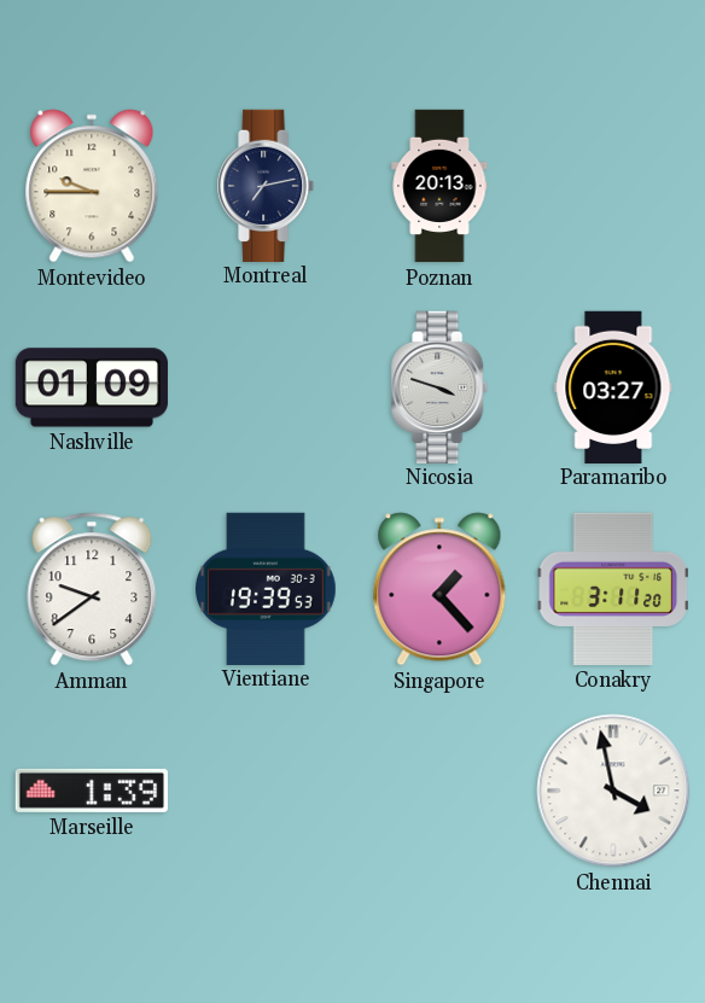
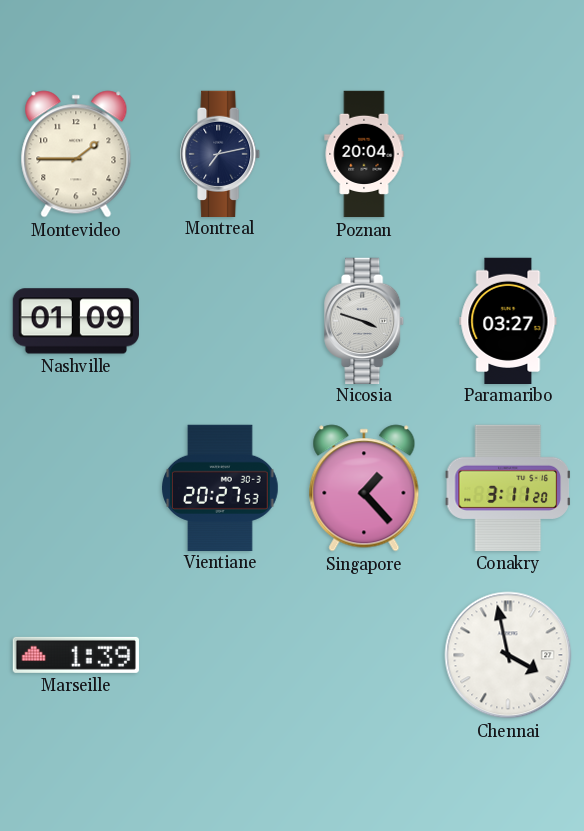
Montevideo: 9:45 -> 1:45 (76, 154)
Poznan: 20:13 -> 20:04 (364, 154)
Amman: 9:39 -> none (92, 589)
Vientiane: 19:39 -> 20:27 (221, 487)
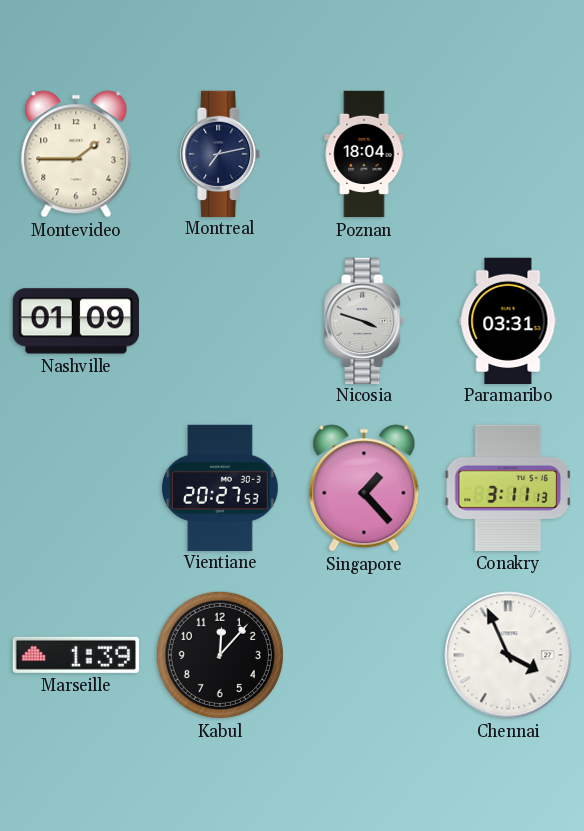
Poznan: 20:04 -> 18:04 (364, 154)
Paramaribo: 03:27 -> 03:31 (508, 320)
Conakry: 3:11:20 -> 3:11:13 (508, 488)
Kabul: none -> 12:07 (220, 655)
Chennai: 3:58 -> 3:56 (508, 655)
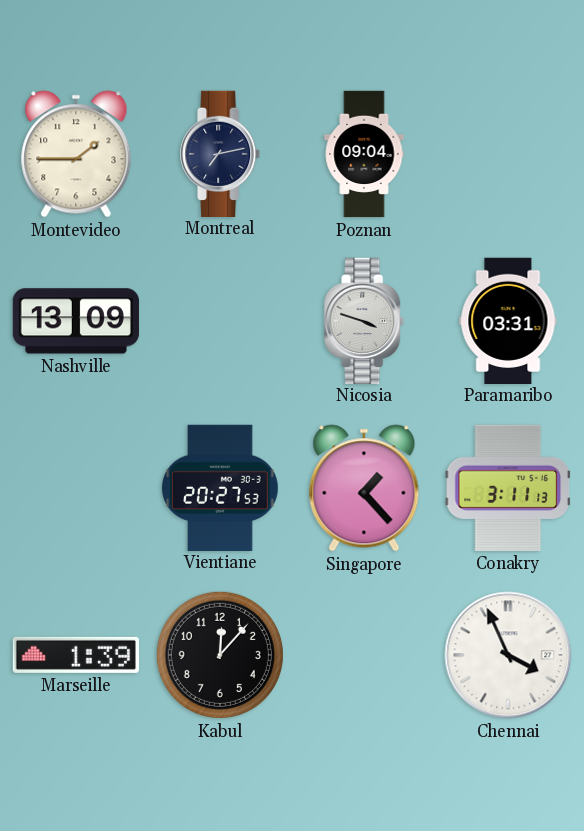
Poznan: 18:04 -> 09:04 (364, 154)
Nashville: 01:09 -> 13:09 (76, 321)
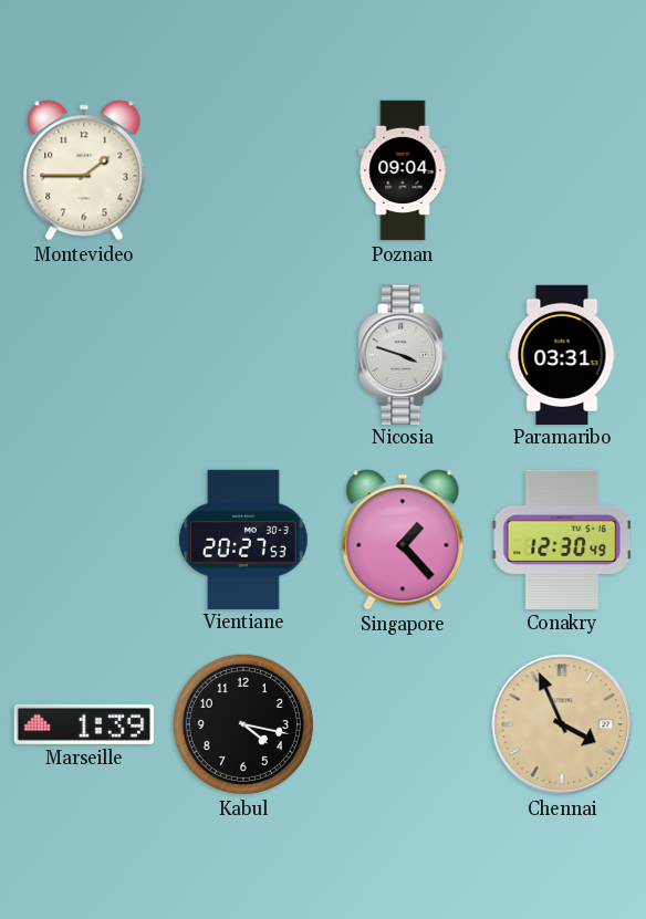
Montreal: 7:13 -> none (221, 153)
Nashville: 13:09 -> none (76, 321)
Conakry: 3:11 -> 12:30 (562, 540)
Kabul: 12:07 -> 4:17 (243, 724)
Chennai dial: white -> champagne (562, 724)
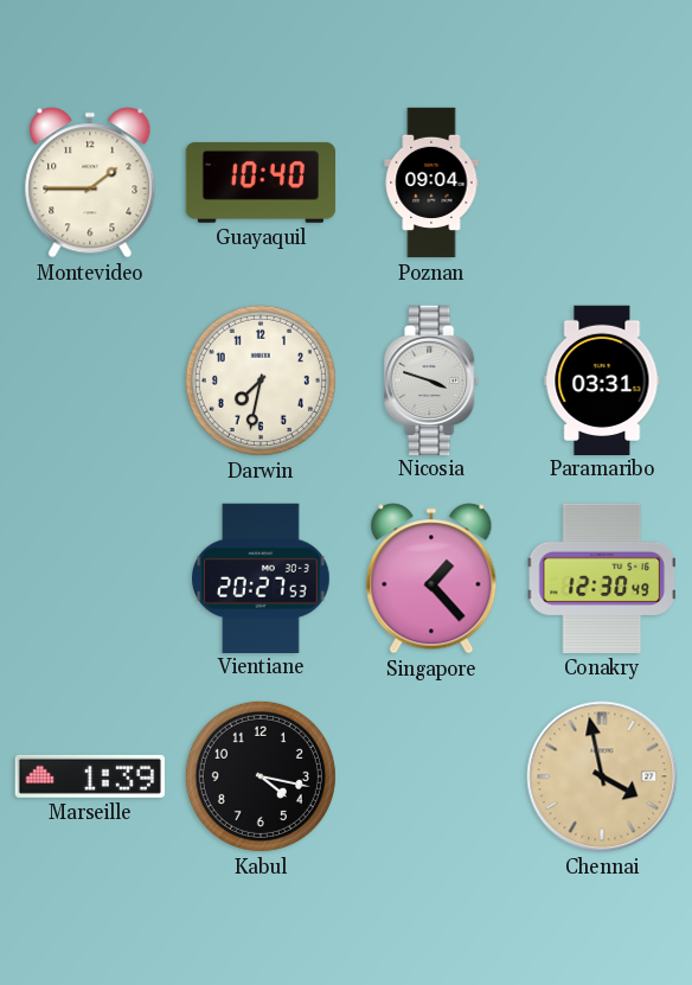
Guayaquil: none -> 10:40 (259, 183)
Darwin: none -> 7:32 (261, 380)
Chennai: 3:56 -> 3:58 (602, 776)
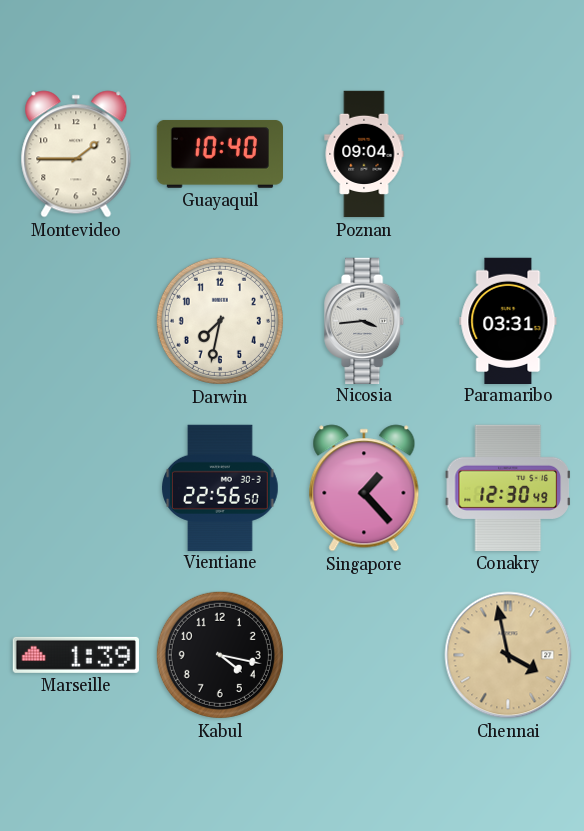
Nicosia: 3:48 -> 3:44 (365, 320)
Vientiane: 20:27 -> 22:56 (221, 487)
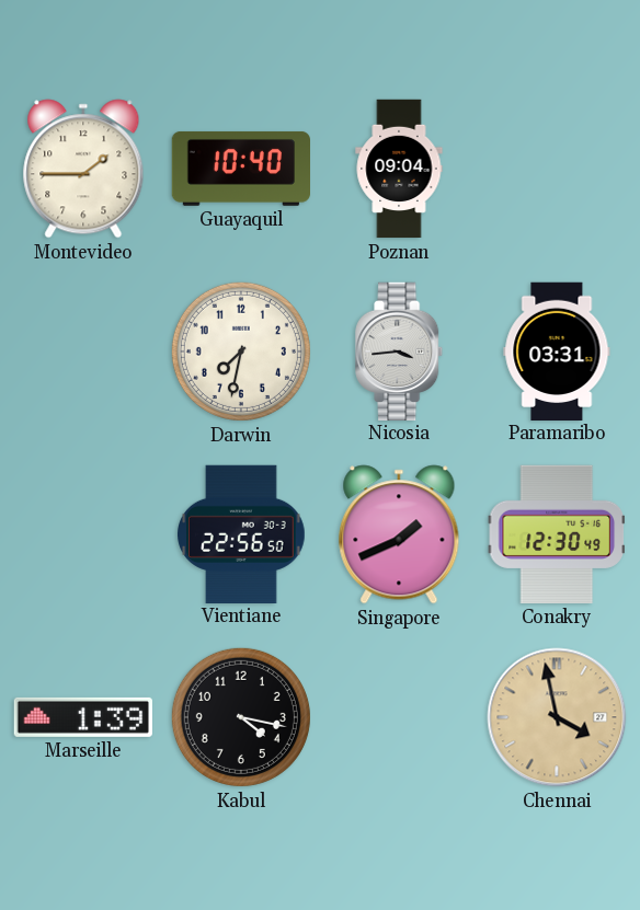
Singapore: 1:23 -> 1:41 (399, 534)
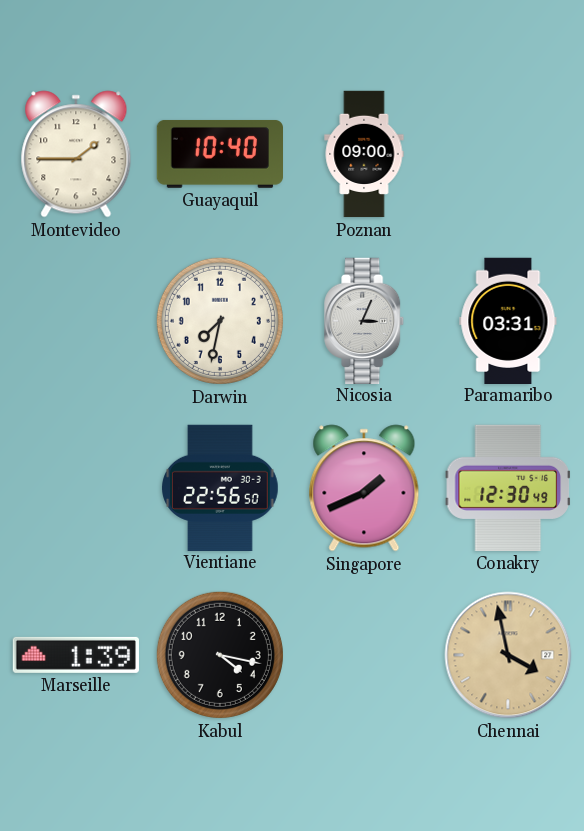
Poznan: 09:04 -> 09:00 (364, 154)
Nicosia: 3:44 -> 3:04 (365, 320)
